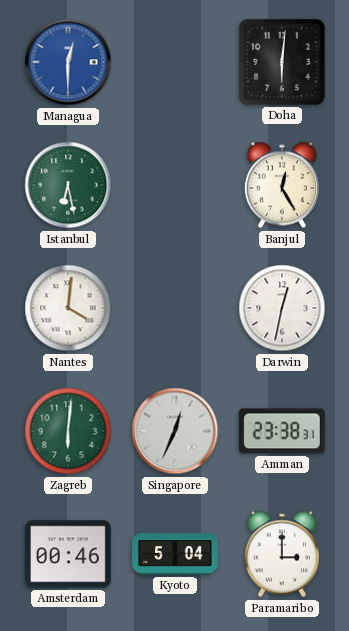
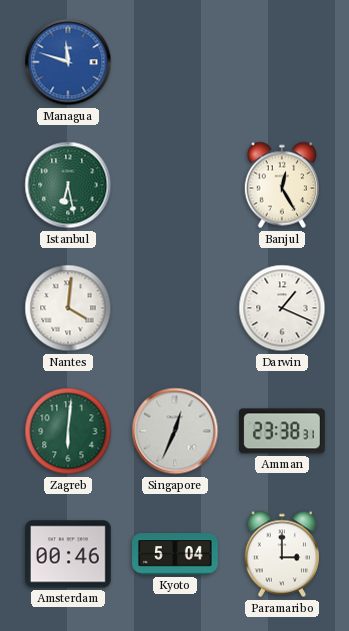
Managua: 12:30 -> 11:48 (68, 62)
Doha: 6:01 -> none (282, 62)
Darwin: 12:32 -> 1:19 (282, 308)
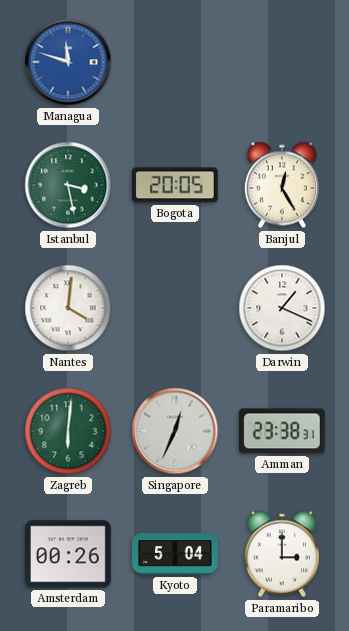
Istanbul: 6:28 -> 3:28 (68, 185)
Bogota: none -> 20:05 (175, 185)
Amsterdam: 00:46 -> 00:26 (69, 554)
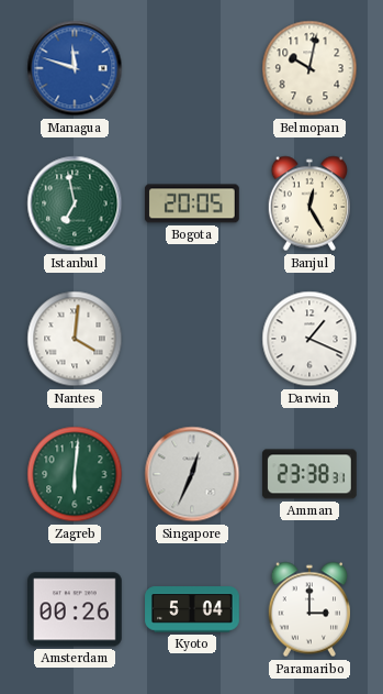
Belmopan: none -> 10:02 (309, 68)
Istanbul: 3:28 -> 6:58 (75, 203)
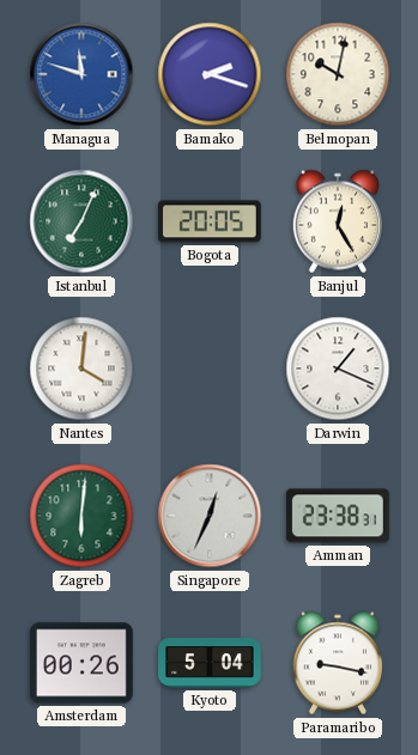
Bamako: none -> 2:18 (210, 74)
Istanbul: 6:58 -> 7:04 (81, 221)
Paramaribo: 3:00 -> 9:17 (337, 663)
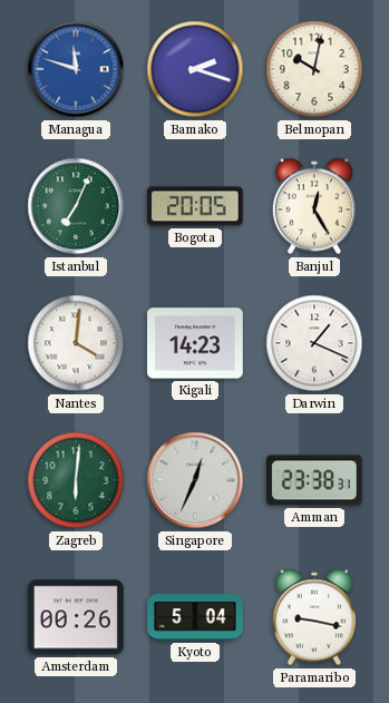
Kigali: none -> 14:23 (196, 343)
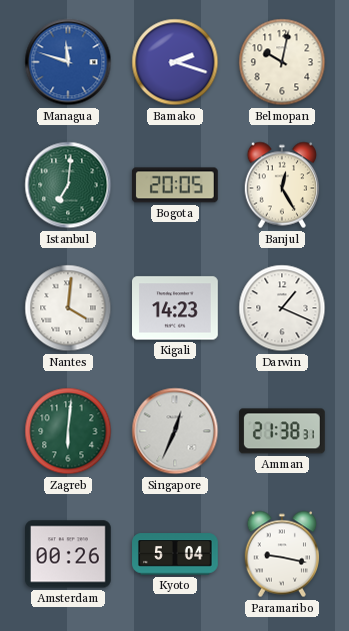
Istanbul: 7:04 -> 7:01 (68, 185)
Amman: 23:38 -> 21:38 (282, 431)
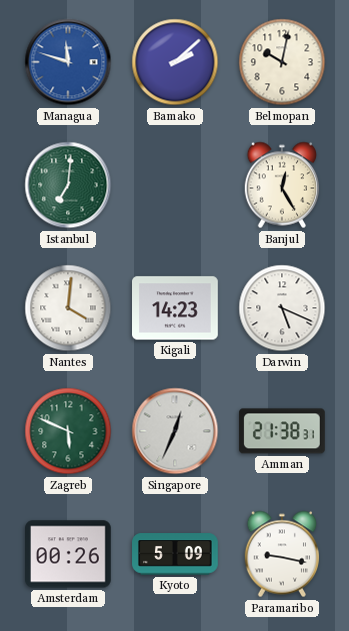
Bamako: 2:18 -> 2:08 (175, 62)
Bogota: 20:05 -> none (175, 185)
Darwin: 1:19 -> 5:19 (282, 308)
Zagreb: 6:01 -> 5:49 (68, 431)
Kyoto: 5:04 -> 5:09 (175, 554)
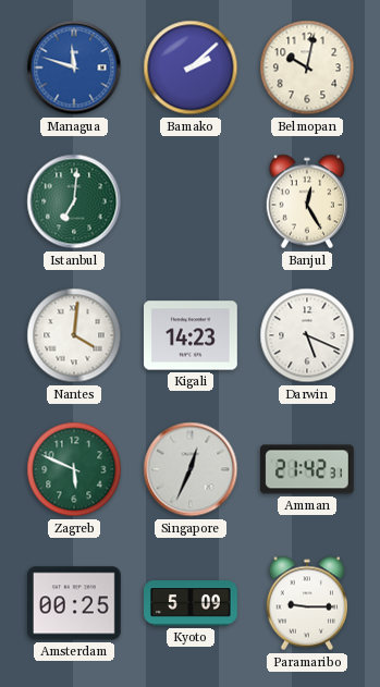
Amman: 21:38 -> 21:42 (307, 469)
Amsterdam: 00:26 -> 00:25 (75, 603)
Paramaribo: 9:17 -> 9:15 (306, 603)
